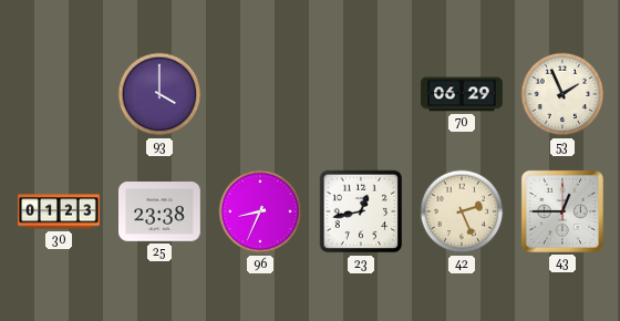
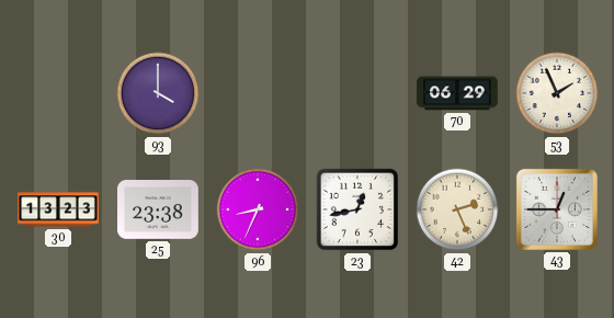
30: 01:23 -> 13:23 (58, 209)
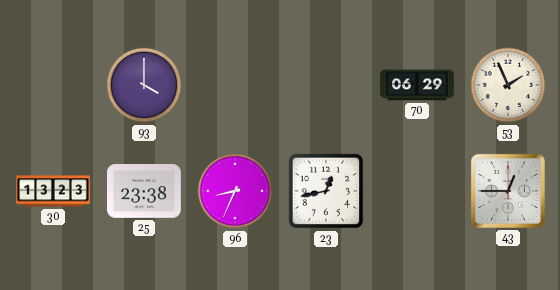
42: 2:26 -> none (457, 209)
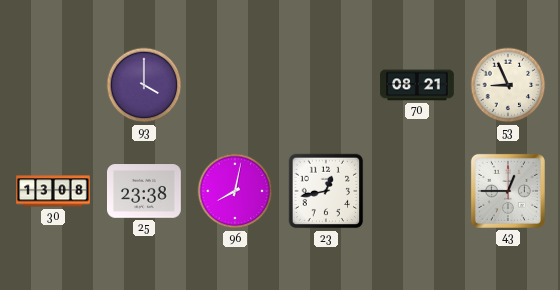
70: 06:29 -> 08:21 (417, 85)
53: 1:56 -> 8:56 (508, 85)
30: 13:23 -> 13:08 (53, 191)
96: 8:34 -> 8:02 (235, 191)
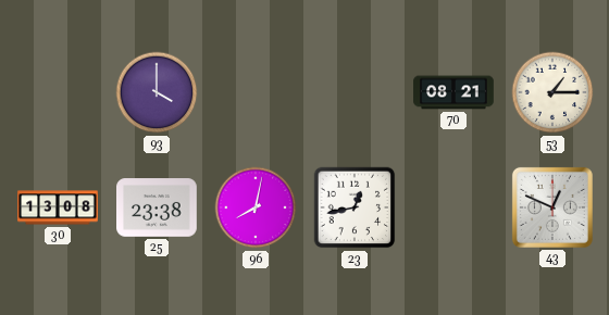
53: 8:56 -> 1:15 (552, 92)
43: 12:45 -> 12:49 (552, 207)
